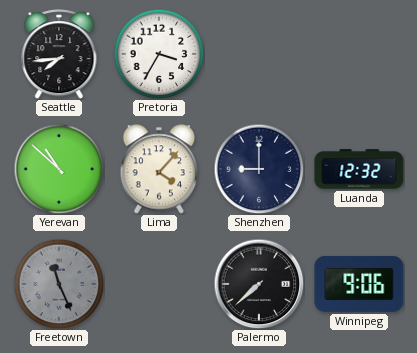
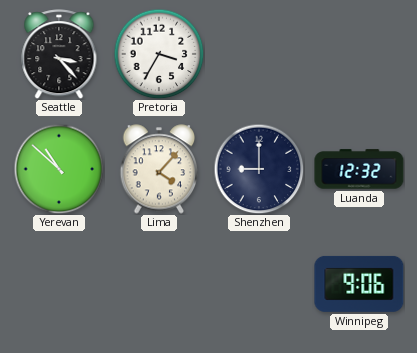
Seattle: 7:44 -> 3:23 (59, 54)
Freetown: 11:26 -> none (59, 284)
Palermo: 7:38 -> none (259, 284)
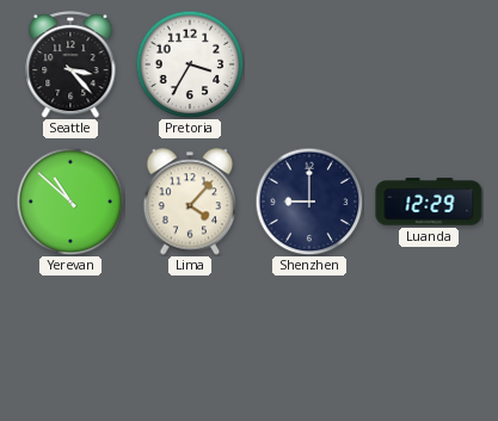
Luanda: 12:32 -> 12:29 (429, 202)
Winnipeg: 9:06 -> none (359, 284)
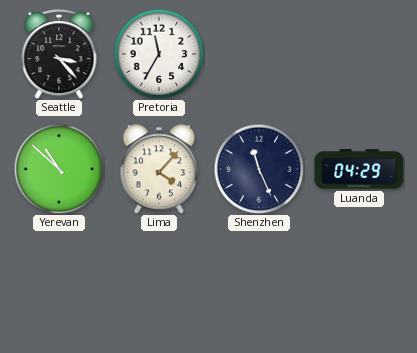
Pretoria: 3:35 -> 11:35 (159, 54)
Shenzhen: 9:00 -> 11:26 (259, 169)
Luanda: 12:29 -> 04:29 (359, 169)
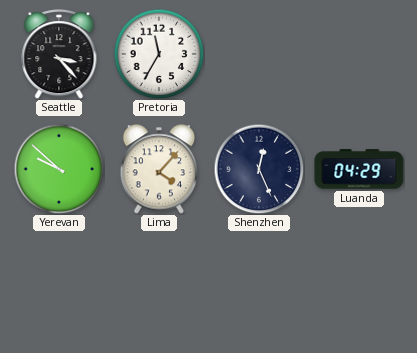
Yerevan: 10:52 -> 9:52 (59, 169)
Shenzhen: 11:26 -> 12:26 (259, 169)
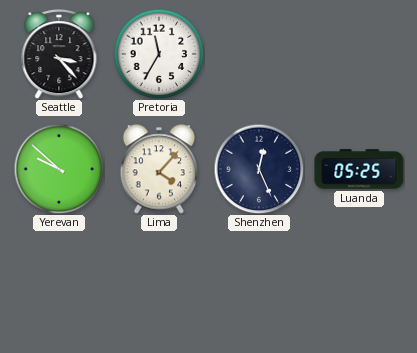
Luanda: 04:29 -> 05:25 (359, 169)
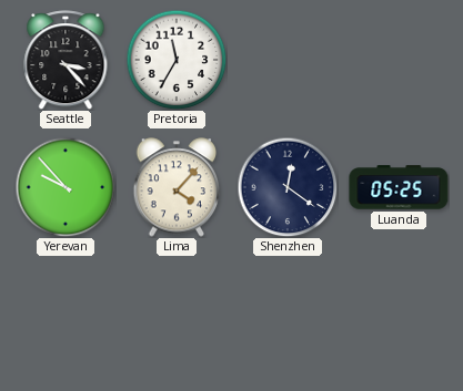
Yerevan: 9:52 -> 9:53 (66, 187)
Shenzhen: 12:26 -> 12:21 (288, 187)
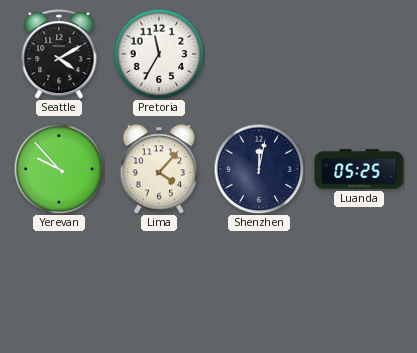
Seattle: 3:23 -> 4:10 (59, 54)
Shenzhen: 12:21 -> 12:02 (259, 169)
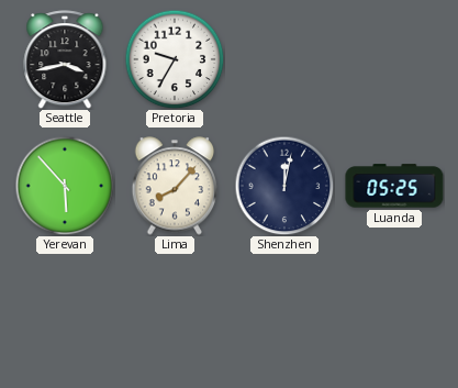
Seattle: 4:10 -> 3:43 (65, 59)
Pretoria: 11:35 -> 9:35 (175, 59)
Yerevan: 9:53 -> 5:53 (65, 186)
Lima: 4:07 -> 8:07 (175, 186)
